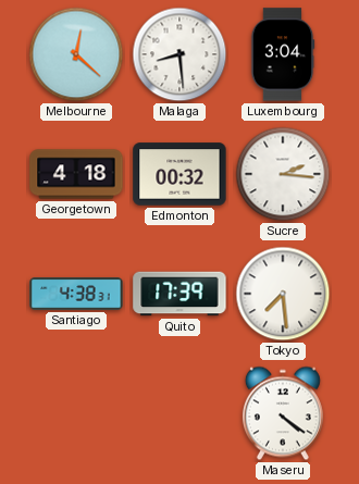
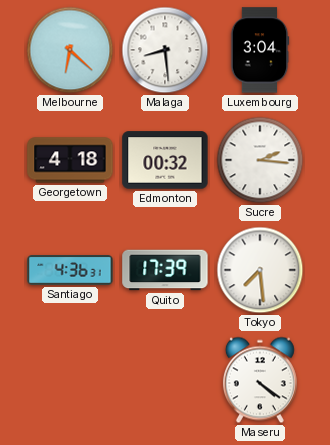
Melbourne: 12:22 -> 6:22 (70, 50)
Santiago: 4:38 -> 4:36 (70, 270)
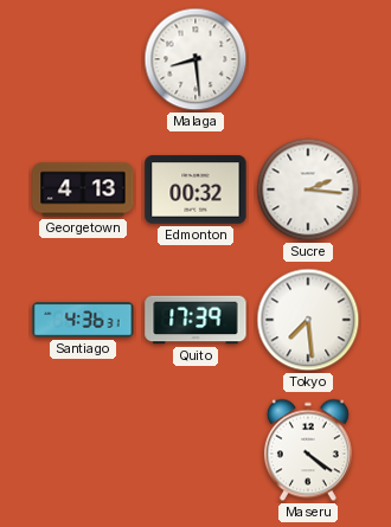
Melbourne: 6:22 -> none (70, 50)
Luxembourg: 3:04 -> none (260, 50)
Georgetown: 4:18 -> 4:13 (83, 189)
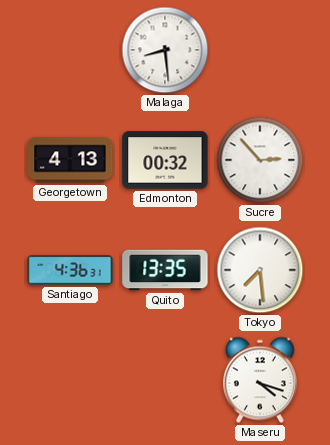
Sucre: 2:16 -> 2:53 (260, 160)
Quito: 17:39 -> 13:35 (165, 270)
Maseru: 4:21 -> 4:18 (260, 380)
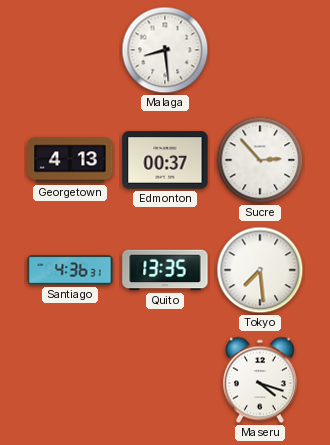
Edmonton: 00:32 -> 00:37 (165, 160)
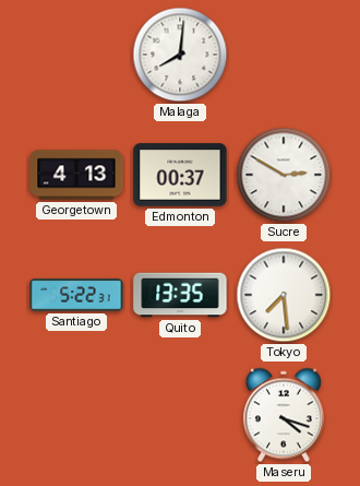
Malaga: 8:29 -> 8:01 (180, 55)
Sucre: 2:53 -> 2:50 (284, 175)
Santiago: 4:36 -> 5:22 (76, 295)
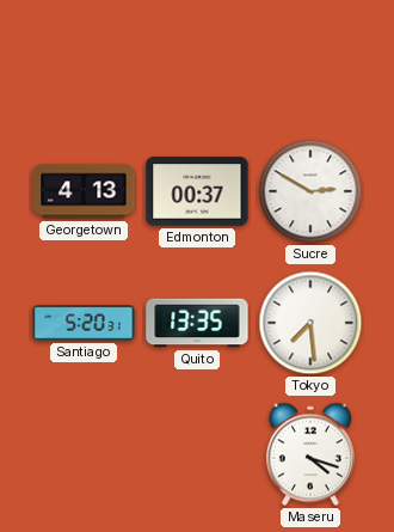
Malaga: 8:01 -> none (180, 55)
Santiago: 5:22 -> 5:20 (84, 323)
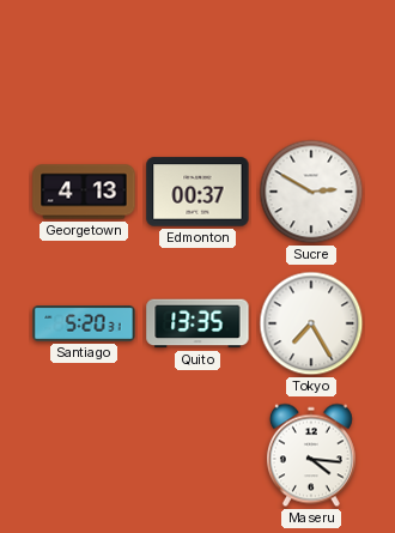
Tokyo: 7:29 -> 7:25 (311, 323)
Maseru: 4:18 -> 4:16 (311, 455)
